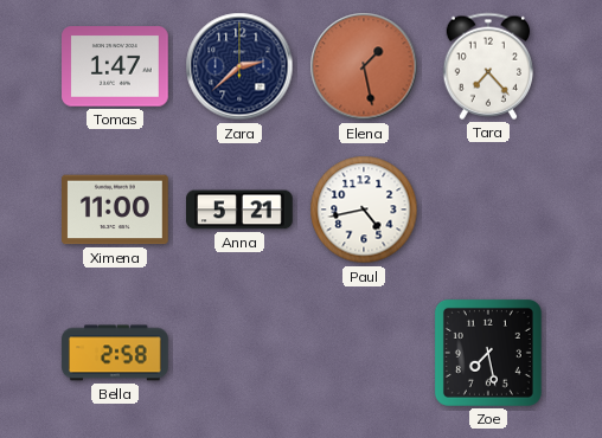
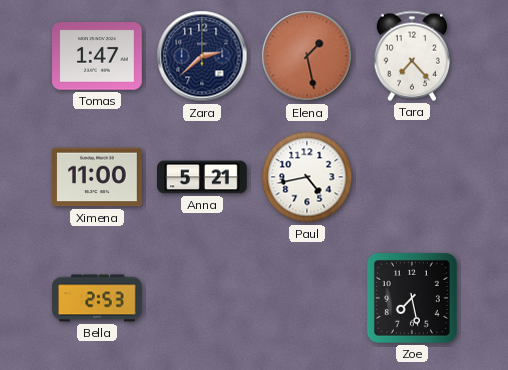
Bella: 2:58 -> 2:53 (97, 298)
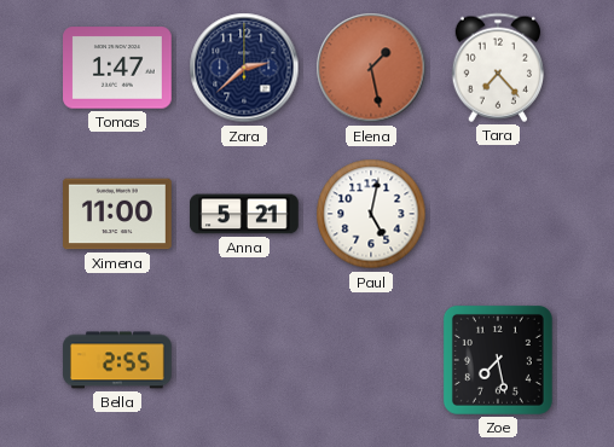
Paul: 4:43 -> 5:02 (371, 214)
Bella: 2:53 -> 2:55 (117, 360)
